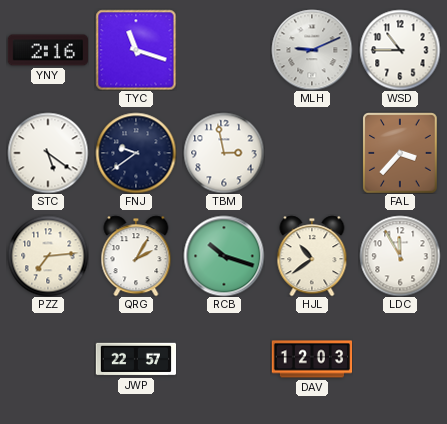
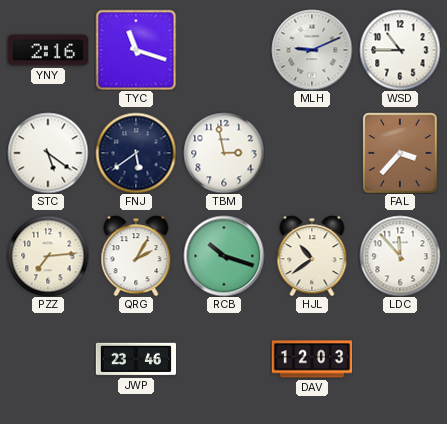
FNJ: 9:39 -> 5:39 (136, 153)
LDC: 11:55 -> 11:53 (400, 256)
JWP: 22:57 -> 23:46 (136, 359)
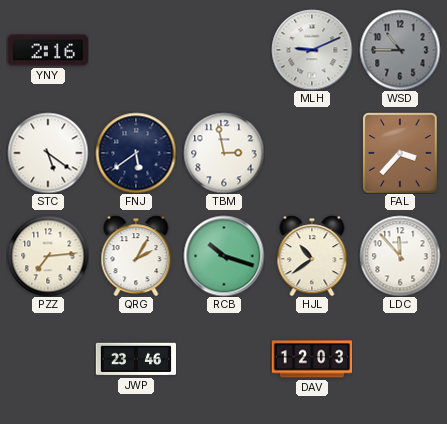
TYC: 11:18 -> none (136, 50)
WSD dial: white -> grey (400, 50)
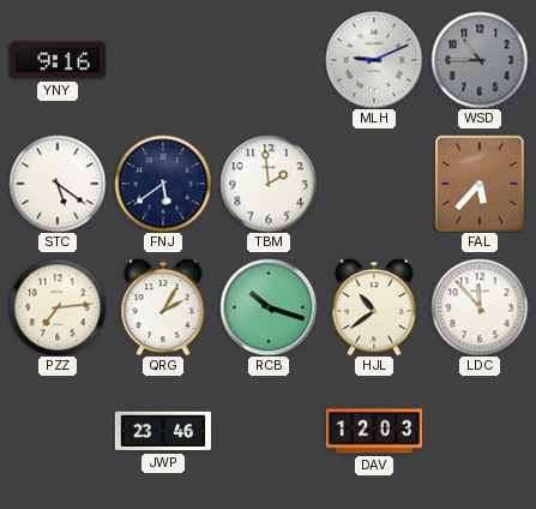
YNY: 2:16 -> 9:16 (56, 60)
TBM: 2:58 -> 1:59 (269, 184)
FAL: 3:37 -> 5:37 (480, 184)
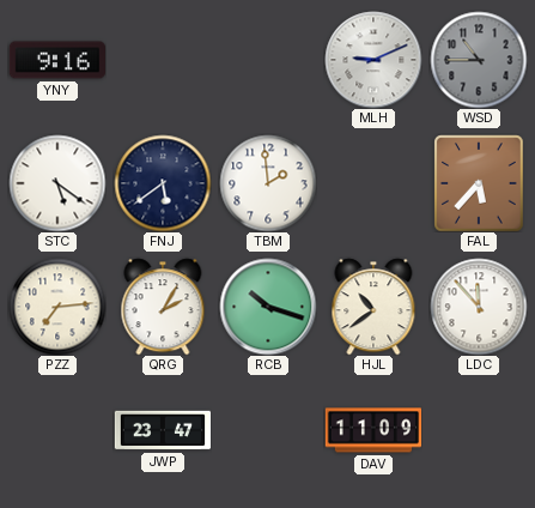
JWP: 23:46 -> 23:47 (163, 430)
DAV: 12:03 -> 11:09 (373, 430)
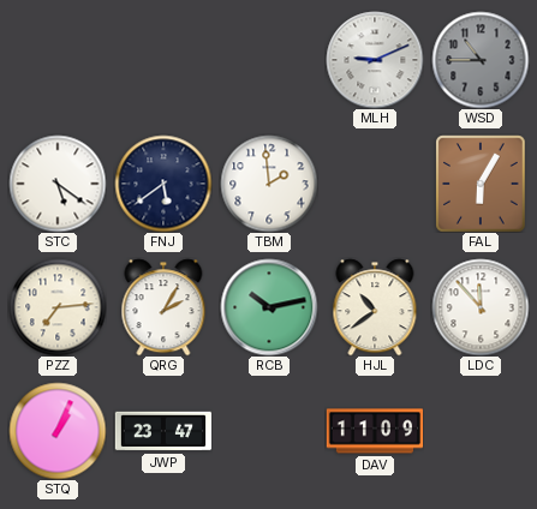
YNY: 9:16 -> none (56, 60)
FAL: 5:37 -> 6:05 (481, 184)
RCB: 10:18 -> 10:13 (269, 307)
STQ: none -> 1:04 (58, 431)
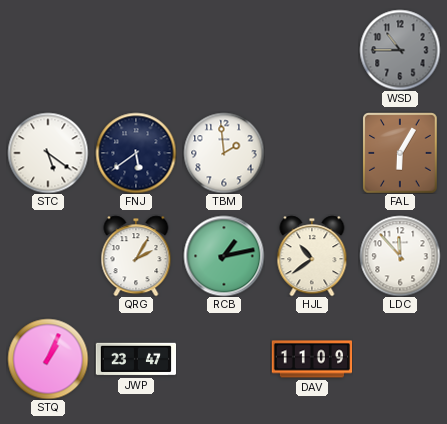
MLH: 9:11 -> none (375, 60)
PZZ: 7:14 -> none (58, 307)
RCB: 10:13 -> 1:13 (224, 256)
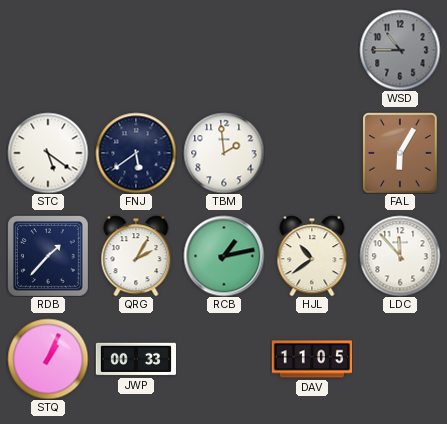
RDB: none -> 1:37 (48, 256)
JWP: 23:47 -> 00:33 (136, 359)
DAV: 11:09 -> 11:05 (312, 359)
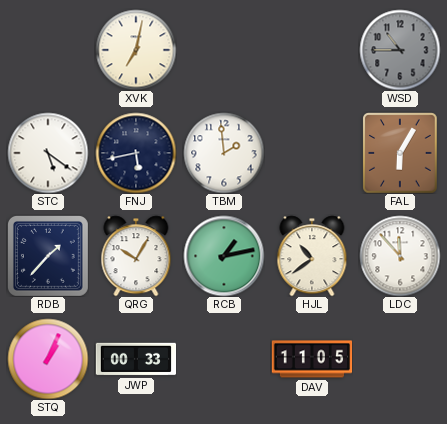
XVK: none -> 7:02 (136, 50)
FNJ: 5:39 -> 5:43 (136, 153)
QRG: 2:05 -> 10:05 (136, 256)
